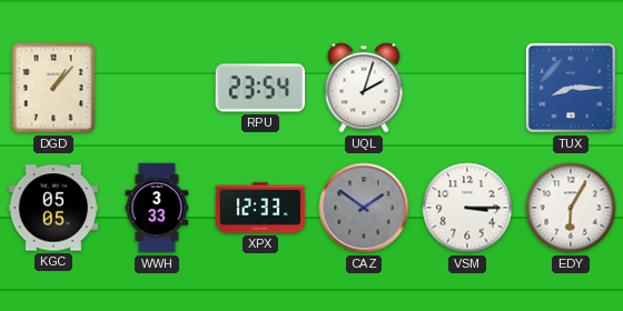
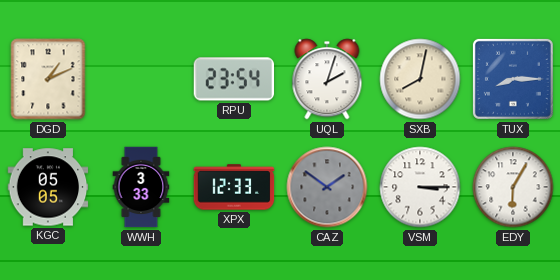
DGD: 1:07 -> 1:11 (48, 79)
SXB: none -> 8:02 (420, 79)
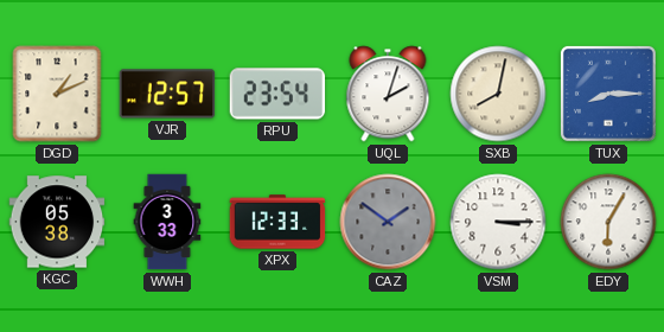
VJR: none -> 12:57 (167, 94)
KGC: 05:05 -> 05:38 (57, 222)
